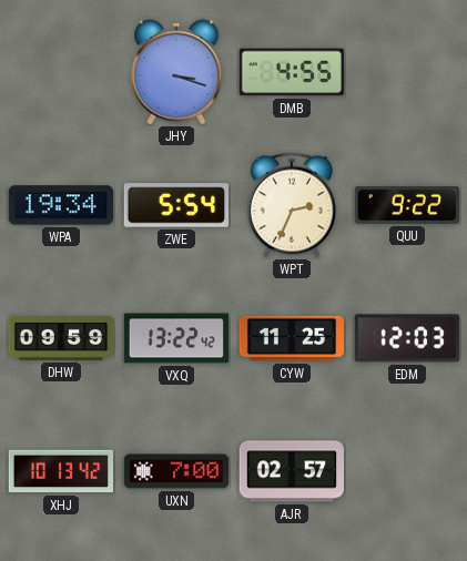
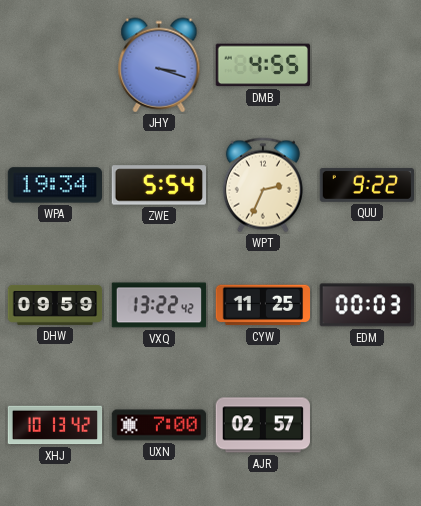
EDM: 12:03 -> 00:03 (367, 305)
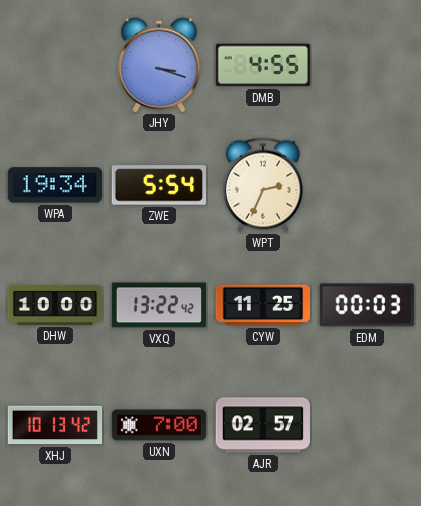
QUU: 9:22 -> none (366, 185)
DHW: 09:59 -> 10:00 (55, 305)
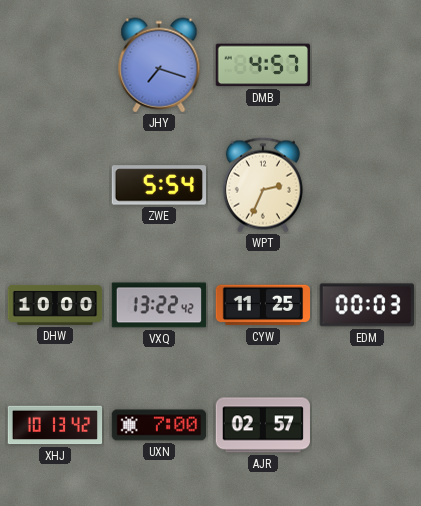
JHY: 3:18 -> 7:18 (159, 65)
DMB: 4:55 -> 4:57 (262, 65)
WPA: 19:34 -> none (54, 185)
